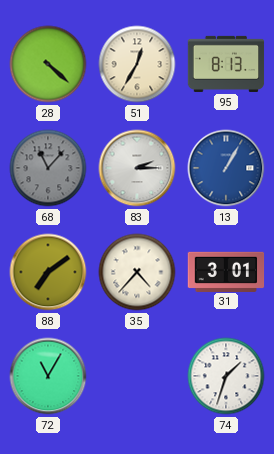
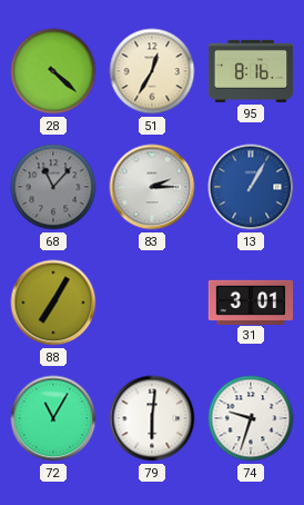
95: 8:13 -> 8:16 (251, 71)
88: 7:09 -> 7:05 (53, 303)
35: 4:37 -> none (137, 272)
79: none -> 6:01 (152, 418)
74: 1:33 -> 9:33 (251, 418)
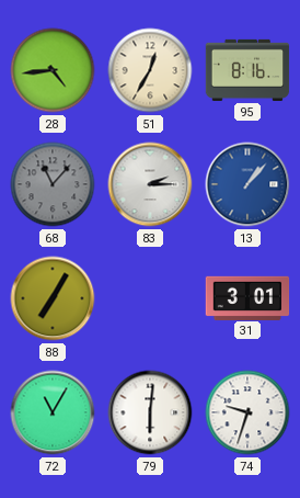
28: 4:22 -> 4:44 (53, 70)
13: 1:05 -> 1:07 (247, 184)
